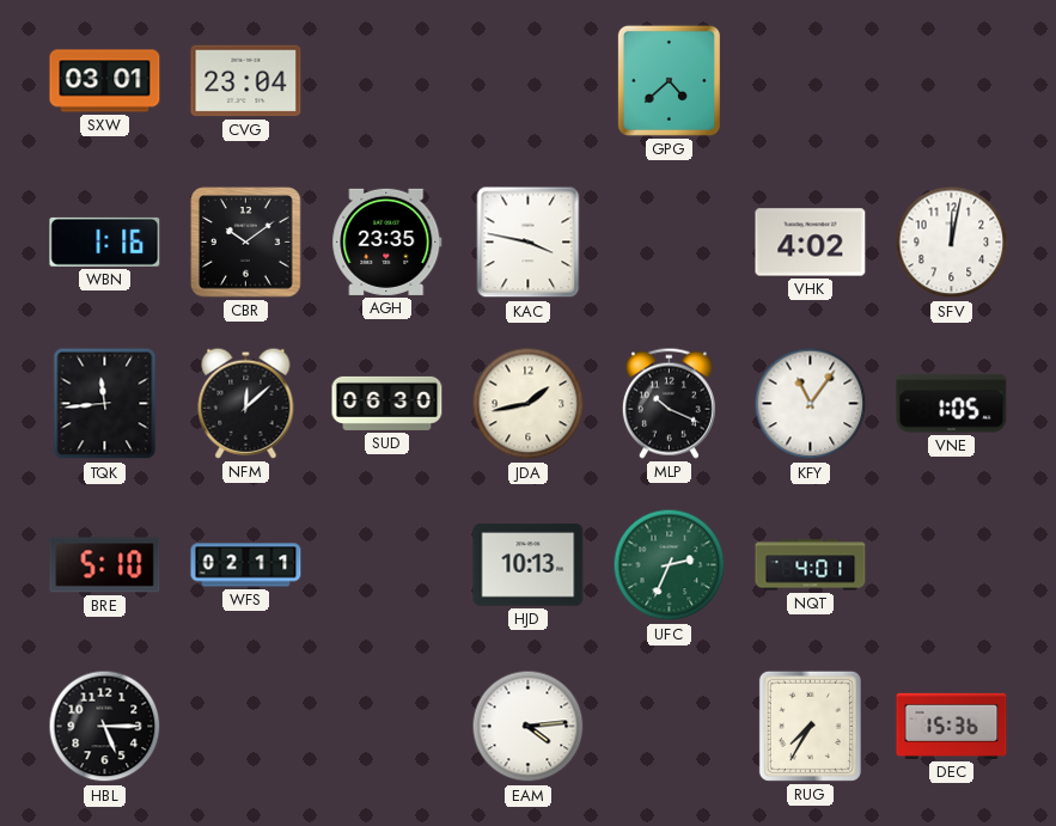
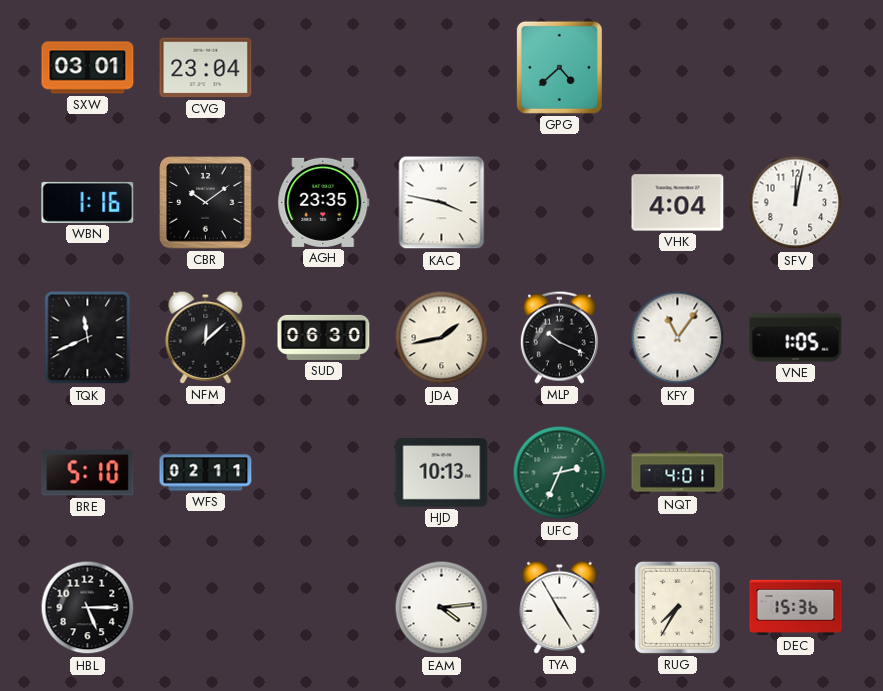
VHK: 4:02 -> 4:04 (678, 203)
TQK: 11:44 -> 11:41 (88, 338)
TYA: none -> 4:55 (560, 607)
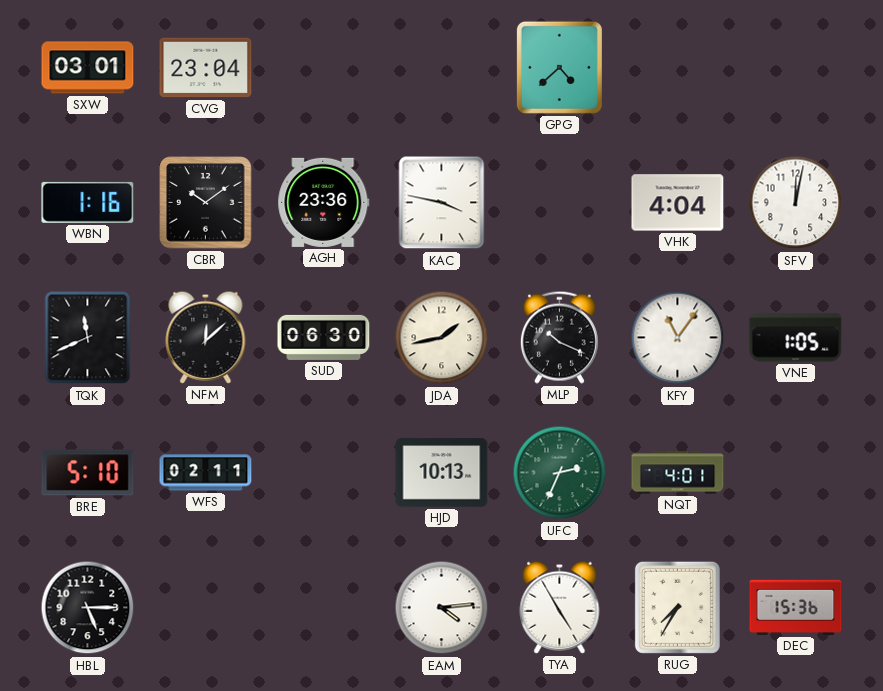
AGH: 23:35 -> 23:36 (324, 202)
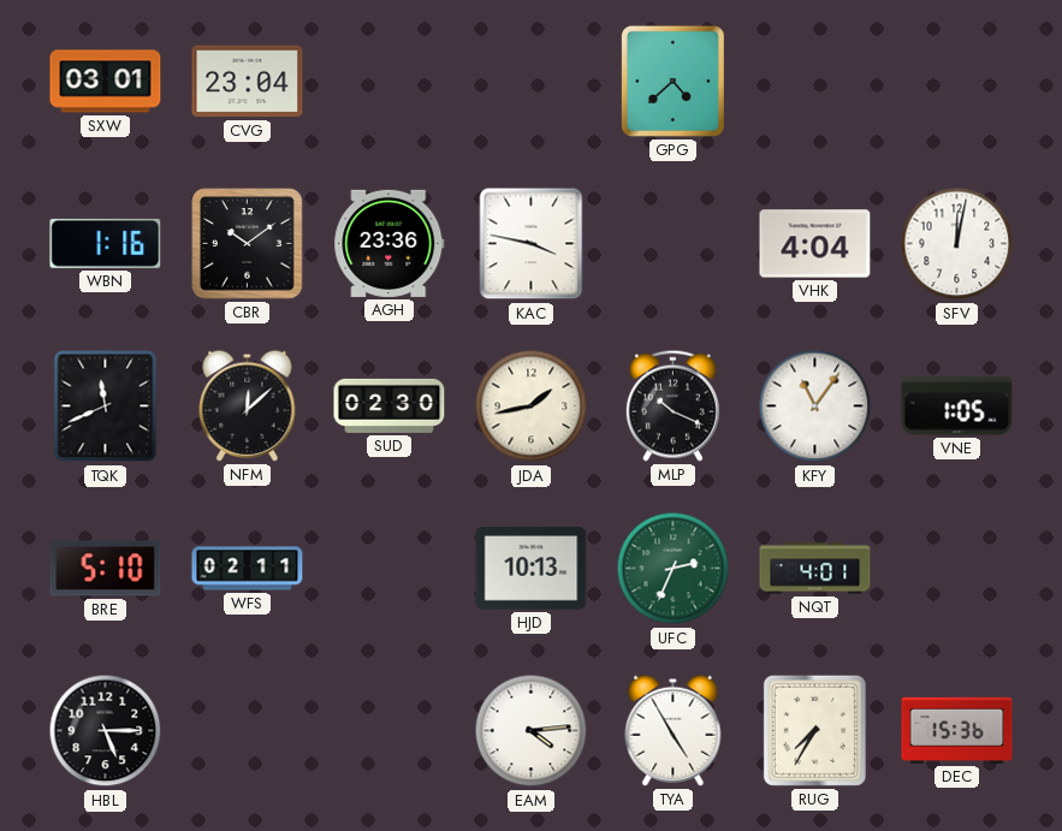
SUD: 06:30 -> 02:30 (390, 405)
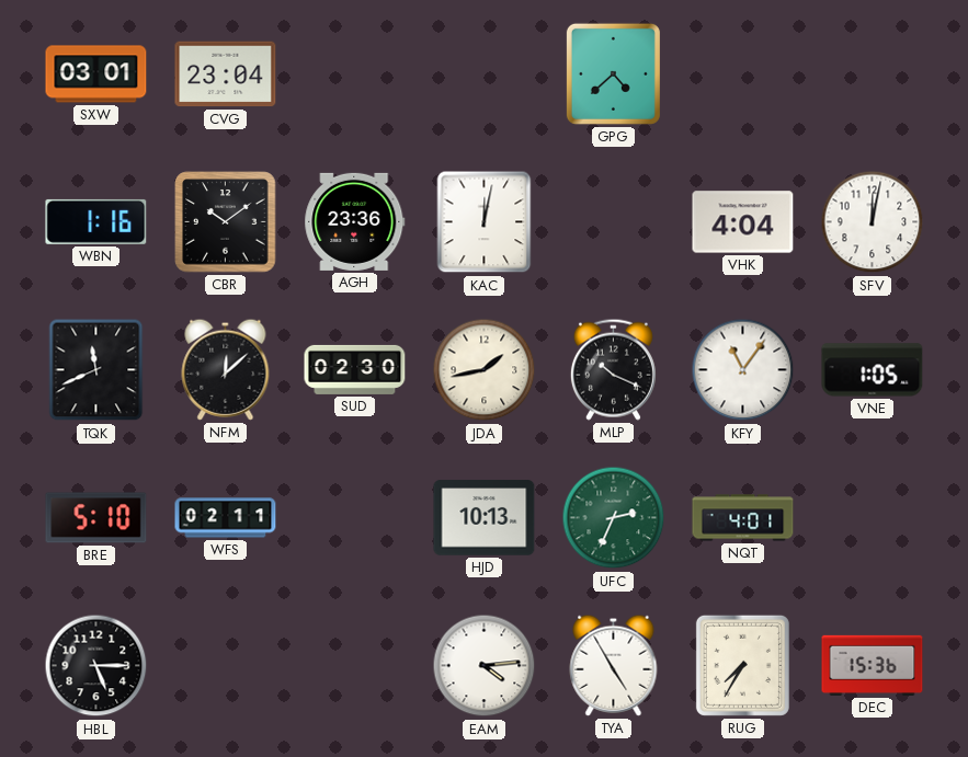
KAC: 3:47 -> 12:02 (485, 222)
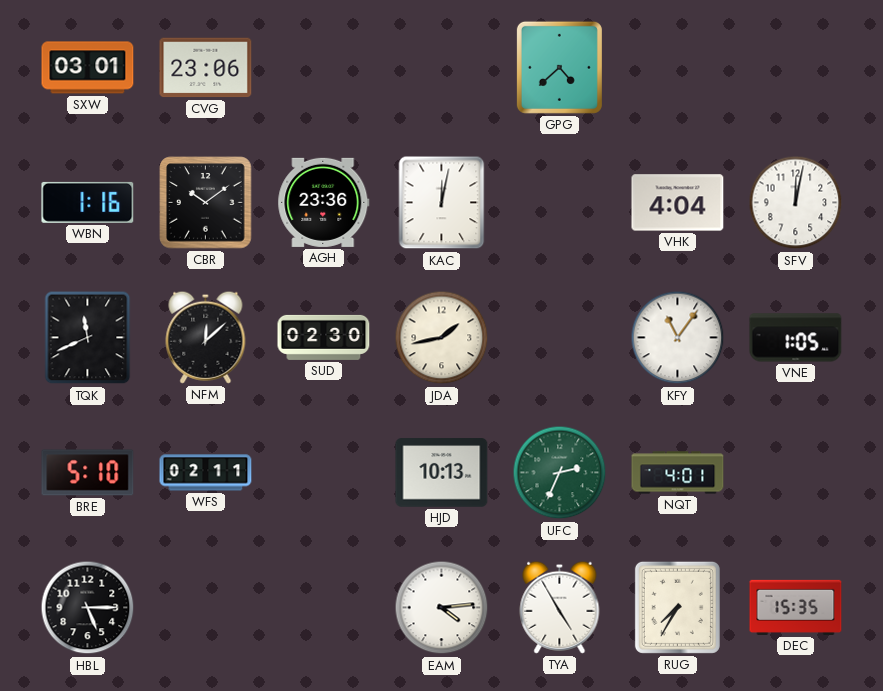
CVG: 23:04 -> 23:06 (206, 68)
MLP: 10:19 -> none (613, 369)
DEC: 15:36 -> 15:35 (796, 607)
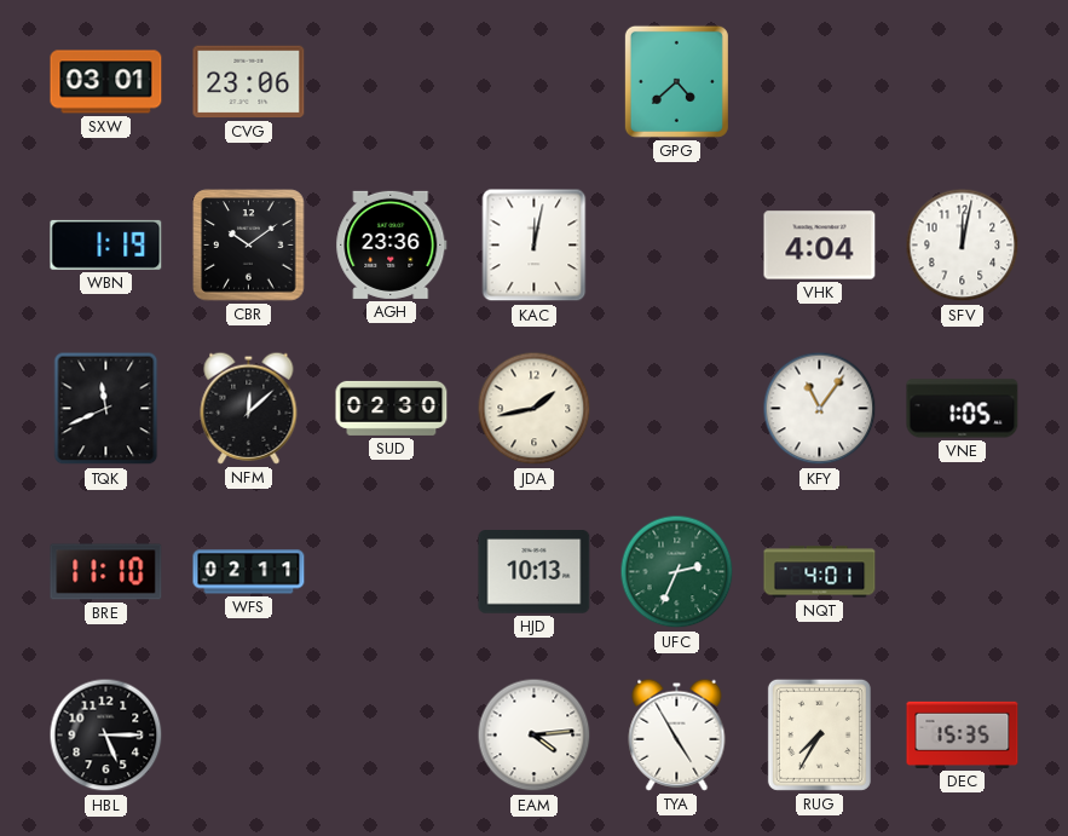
WBN: 1:16 -> 1:19 (106, 244)
BRE: 5:10 -> 11:10 (106, 572)
